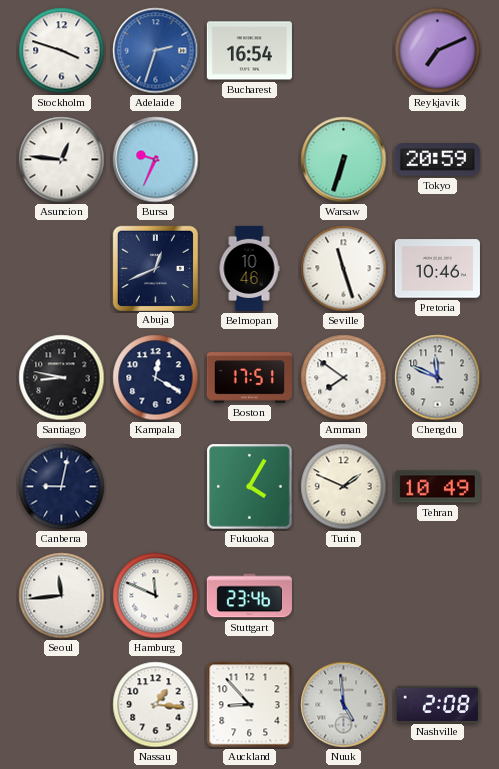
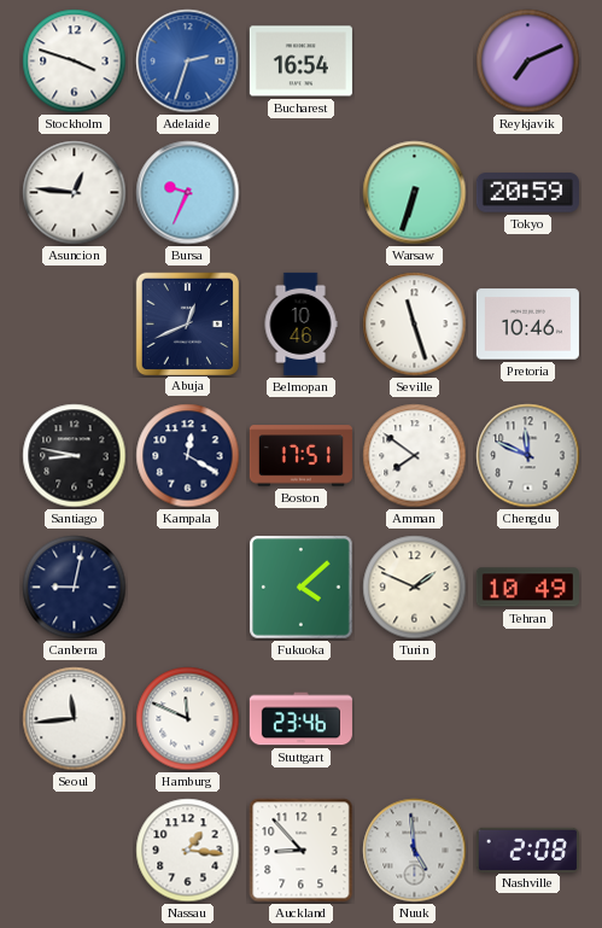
Fukuoka: 4:05 -> 4:08 (302, 588)
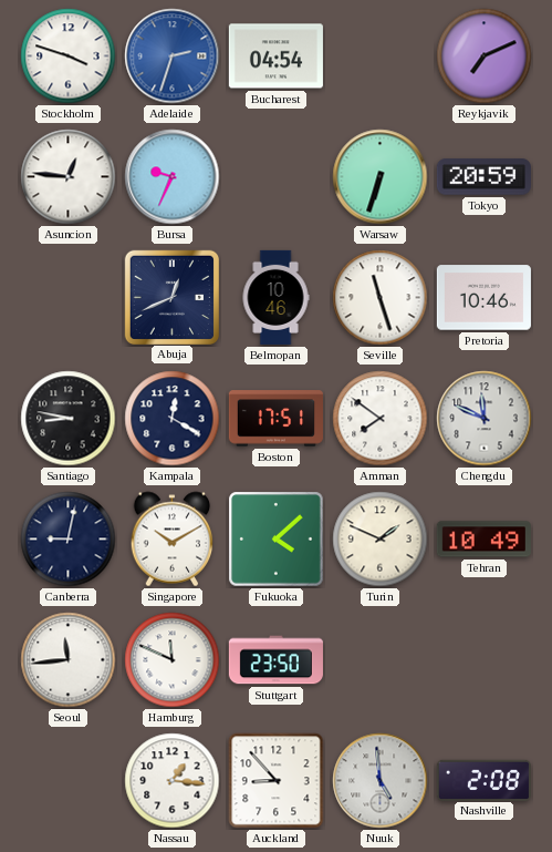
Bucharest: 16:54 -> 04:54 (275, 57)
Singapore: none -> 10:10 (173, 540)
Stuttgart: 23:46 -> 23:50 (275, 660)
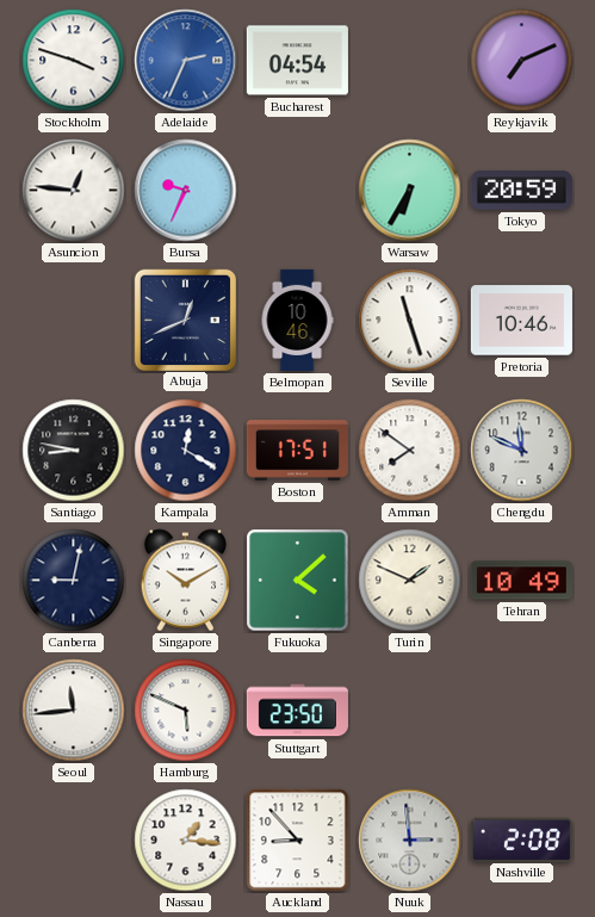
Adelaide: 2:33 -> 2:34 (186, 61)
Warsaw: 6:33 -> 6:35 (410, 191)
Hamburg: 11:49 -> 5:49 (186, 711)
Nuuk: 4:59 -> 2:59 (410, 841)
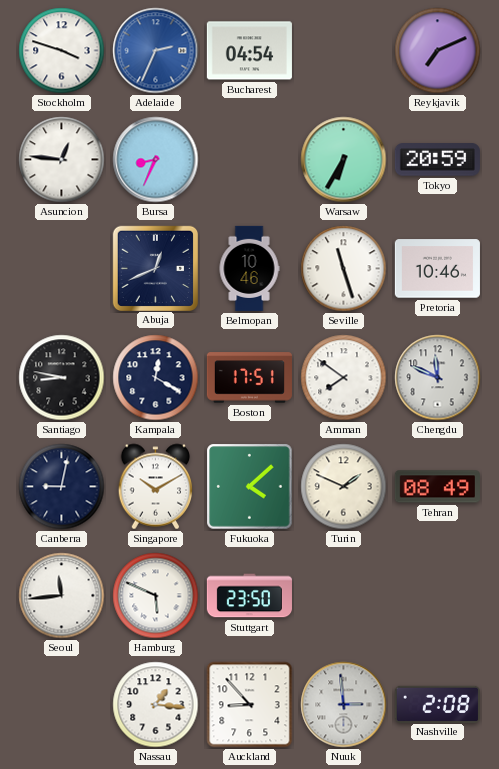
Bursa: 9:34 -> 8:34 (156, 160)
Tehran: 10:49 -> 08:49 (437, 487)
